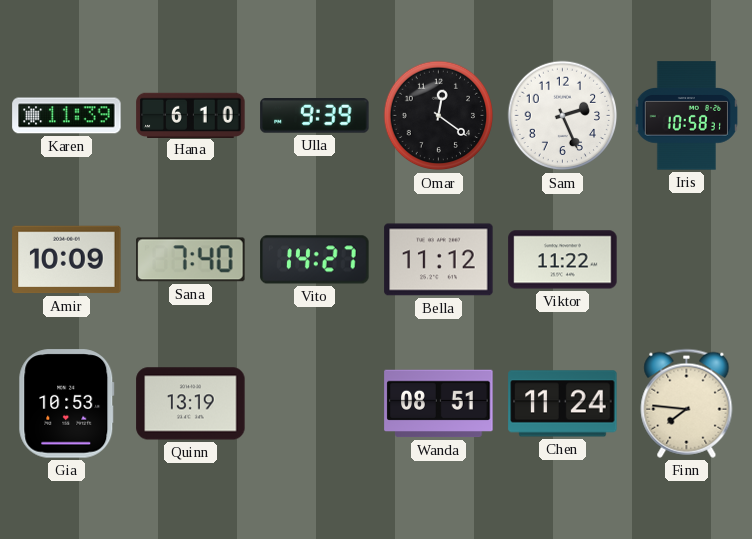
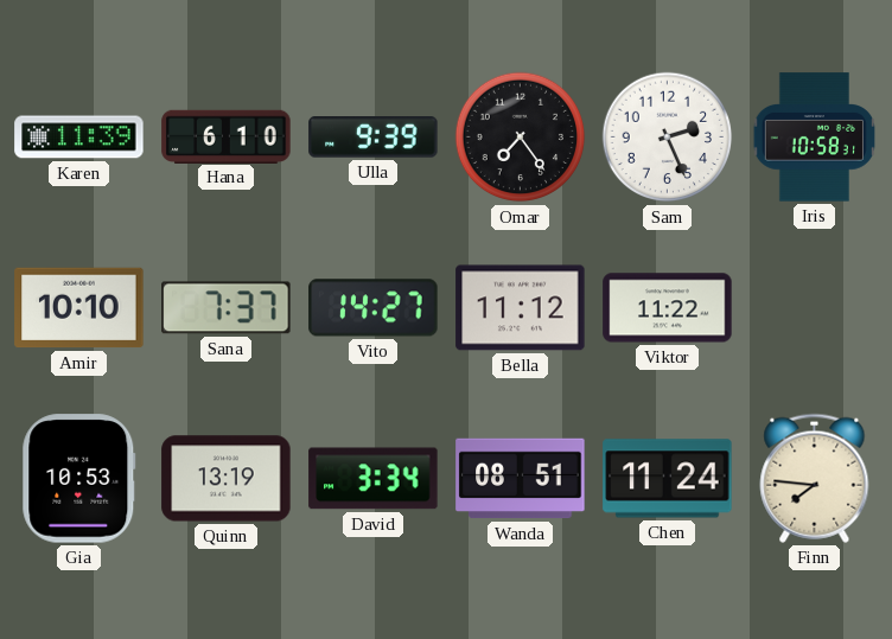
Omar: 12:21 -> 7:24 (521, 138)
Amir: 10:09 -> 10:10 (79, 308)
Sana: 7:40 -> 7:37 (227, 308)
David: none -> 3:34 (374, 479)
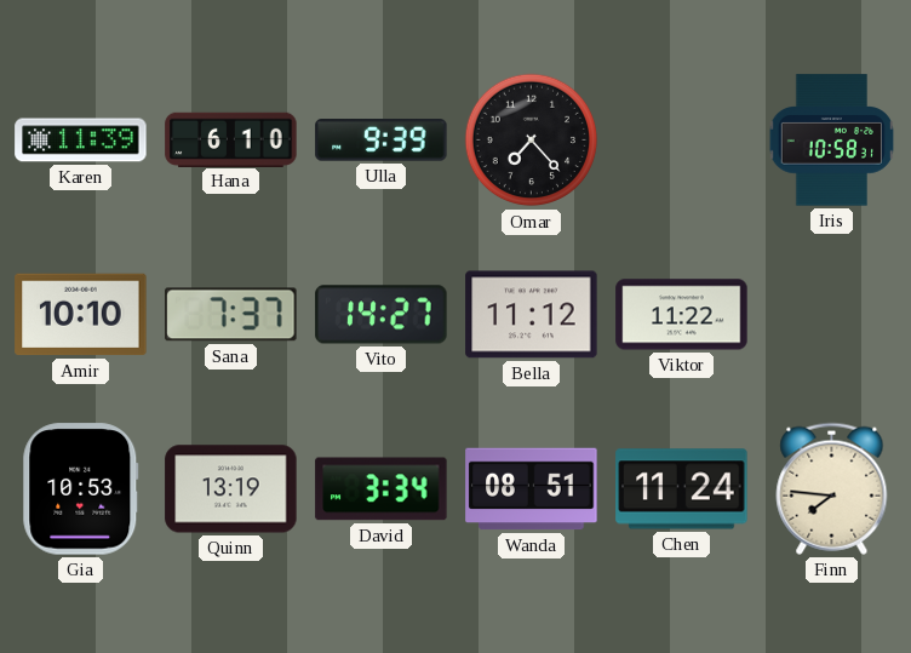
Omar: 7:24 -> 7:23 (532, 141)
Sam: 2:26 -> none (668, 138)
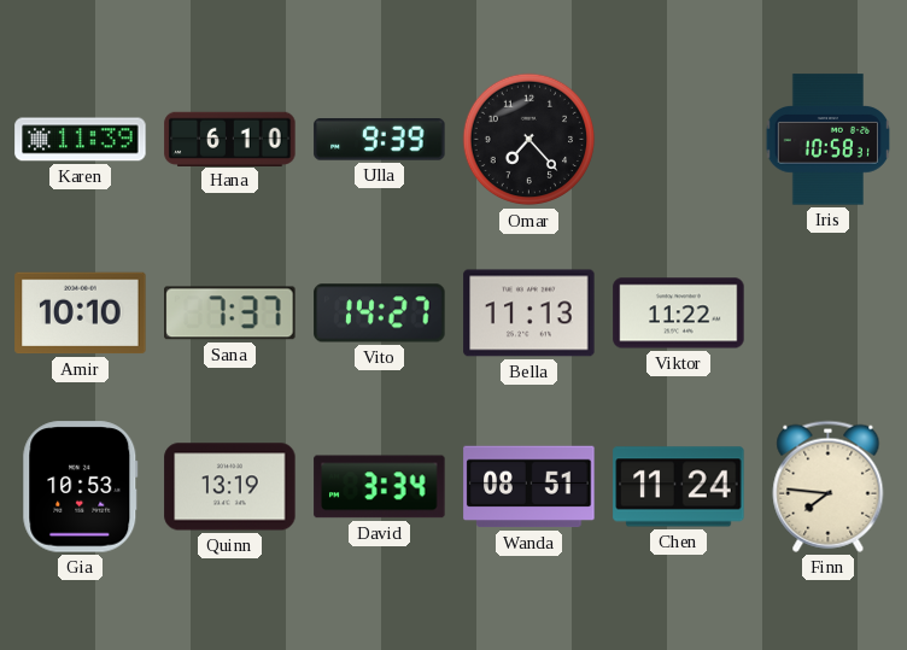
Bella: 11:12 -> 11:13 (529, 314)
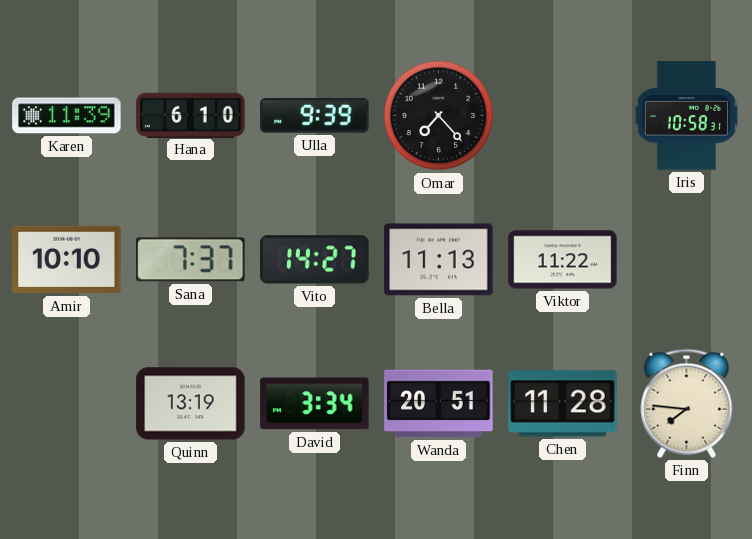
Gia: 10:53 -> none (81, 487)
Wanda: 08:51 -> 20:51 (439, 404)
Chen: 11:24 -> 11:28 (563, 404)
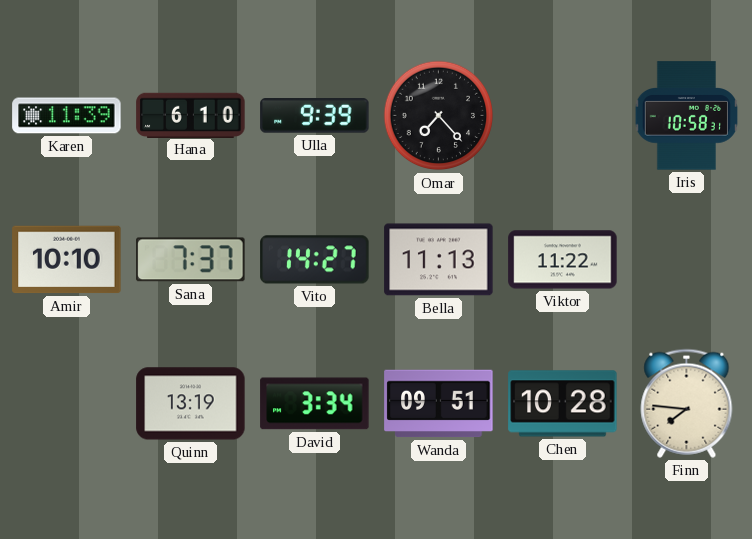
Wanda: 20:51 -> 09:51 (439, 404)
Chen: 11:28 -> 10:28 (563, 404)
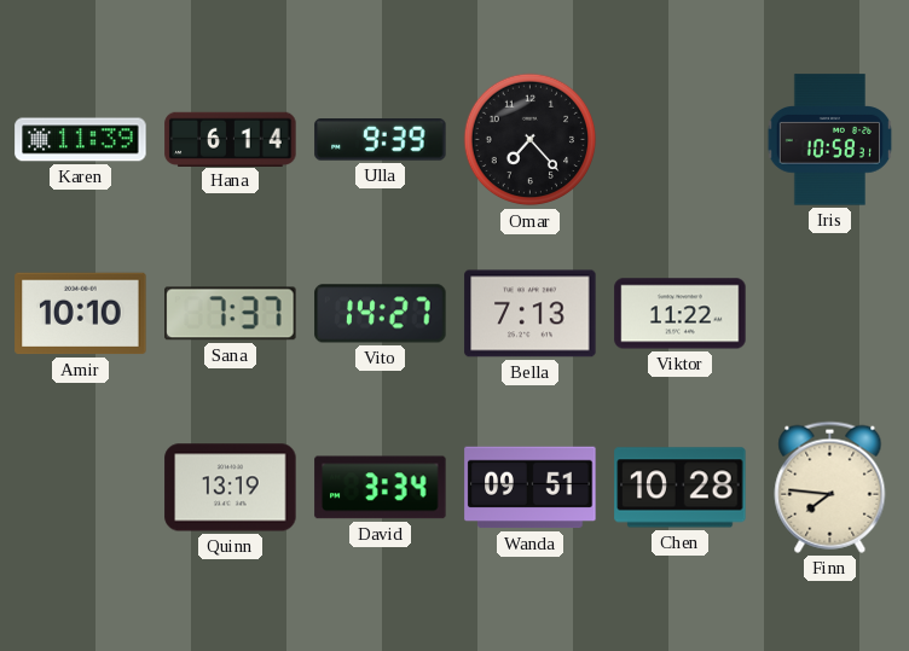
Hana: 6:10 -> 6:14 (231, 139)
Bella: 11:13 -> 7:13 (531, 314)
